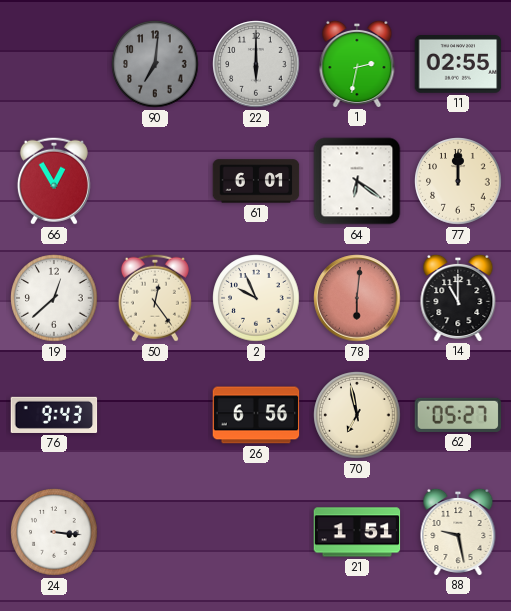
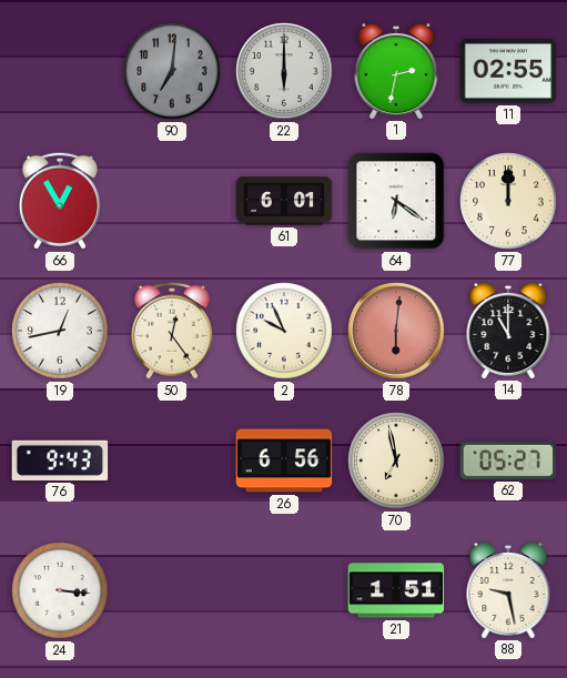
19: 12:38 -> 12:43 (60, 331)
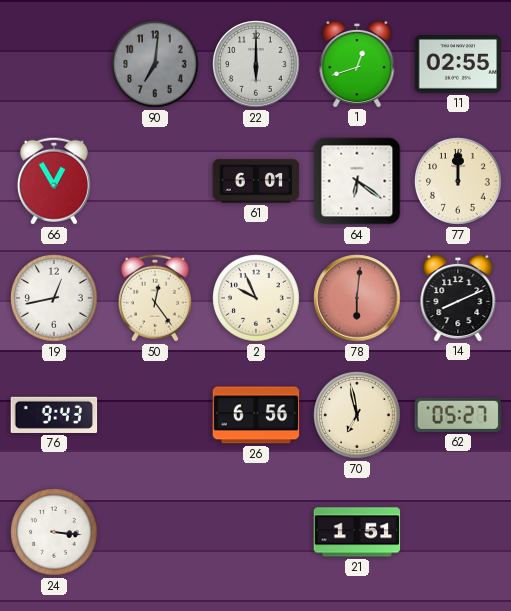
1: 2:32 -> 12:42 (357, 63)
14: 11:00 -> 8:11 (458, 297)
88: 9:28 -> none (508, 589)
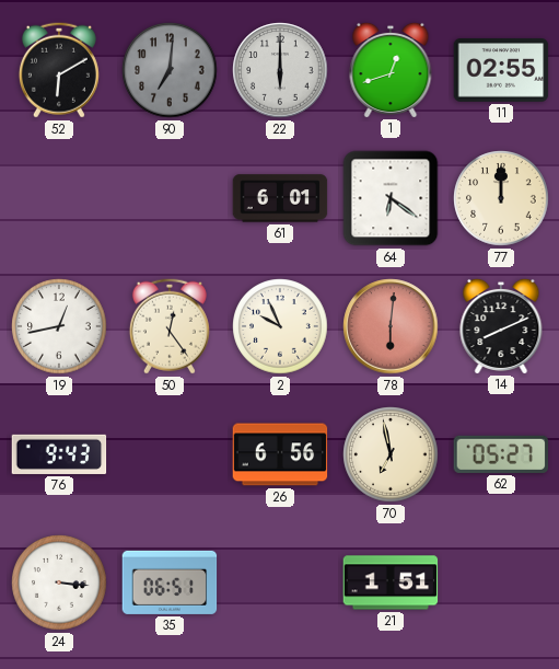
52: none -> 6:10 (59, 70)
66: 12:55 -> none (54, 181)
35: none -> 06:51 (170, 583)
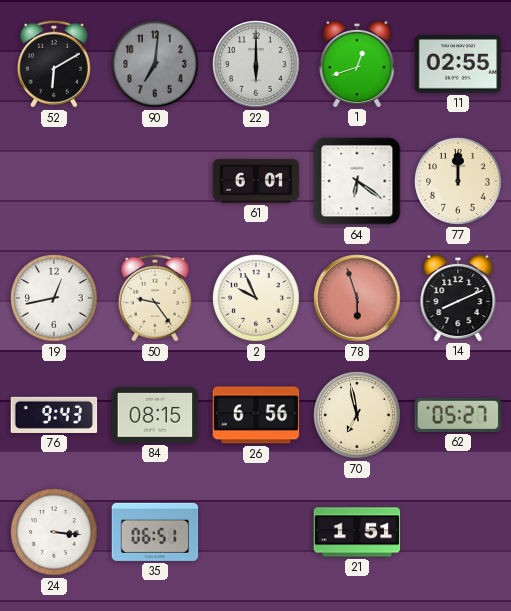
50: 12:24 -> 9:24 (155, 298)
78: 6:01 -> 5:57 (357, 298)
84: none -> 08:15 (155, 415)
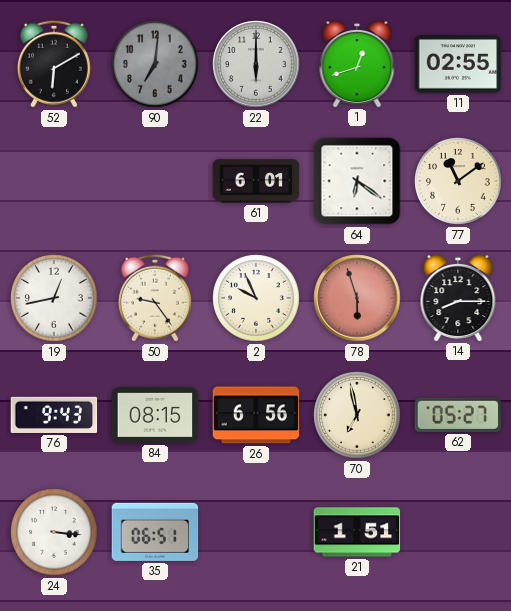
77: 12:00 -> 11:09 (458, 181)
14: 8:11 -> 8:15 (458, 297)
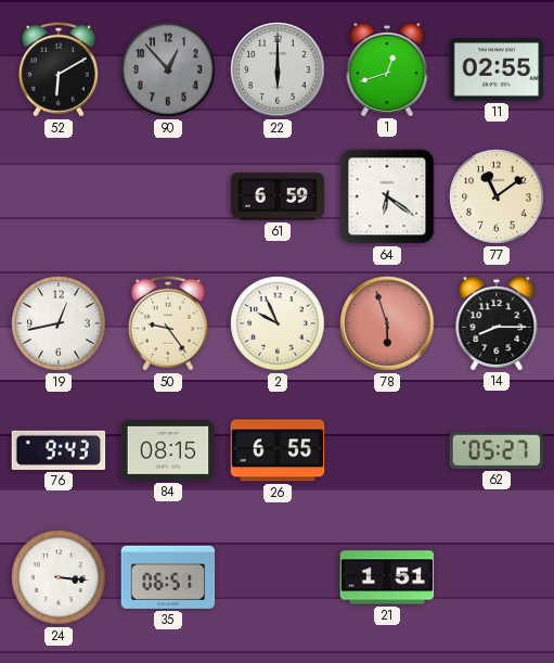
90: 7:01 -> 12:53 (168, 69)
61: 6:01 -> 6:59 (278, 196)
26: 6:56 -> 6:55 (278, 450)
70: 6:58 -> none (357, 415)
